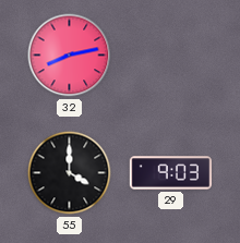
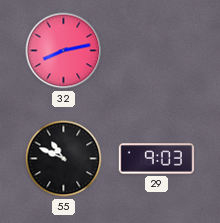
55: 4:00 -> 10:49 (64, 159)
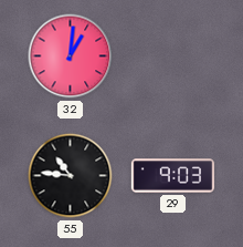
32: 8:13 -> 1:01 (71, 56)
55: 10:49 -> 10:46 (71, 176)
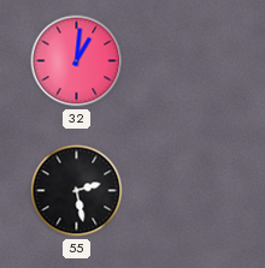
55: 10:46 -> 2:28 (77, 191)
29: 9:03 -> none (173, 176)
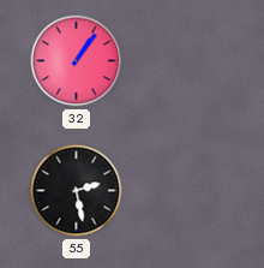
32: 1:01 -> 1:06 (77, 61)
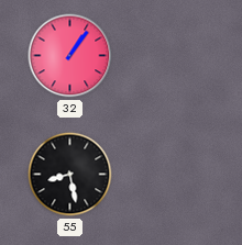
55: 2:28 -> 8:28 (70, 175)
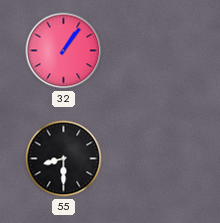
55: 8:28 -> 8:30 (64, 159)
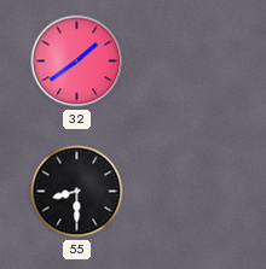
32: 1:06 -> 1:39 (77, 62)
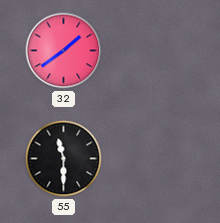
55: 8:30 -> 11:30 (64, 159)
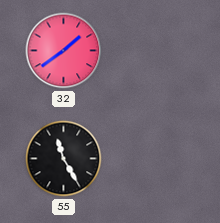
55: 11:30 -> 11:25 (64, 159)
